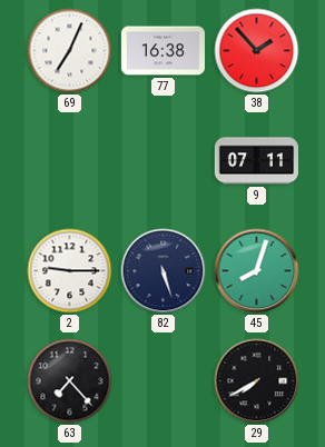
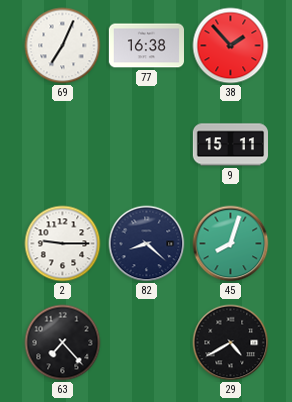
9: 07:11 -> 15:11 (230, 145)
82: 5:27 -> 8:22 (147, 244)
29: 7:40 -> 4:40 (231, 343)
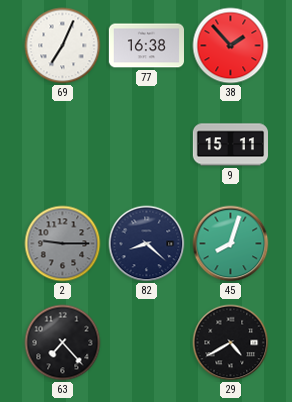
2 dial: white -> grey (63, 244)
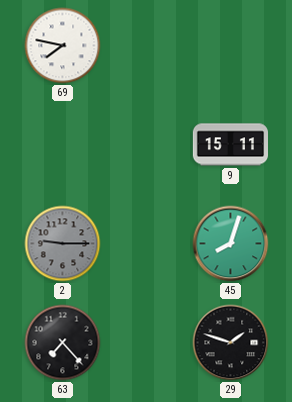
69: 7:04 -> 7:47 (63, 46)
77: 16:38 -> none (146, 46)
38: 1:53 -> none (231, 46)
82: 8:22 -> none (147, 244)
29: 4:40 -> 1:48 (231, 343)
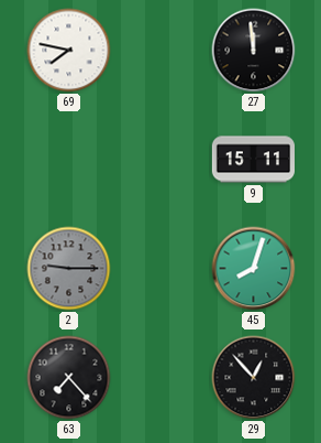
27: none -> 11:59 (254, 51)
29: 1:48 -> 12:53 (254, 378)
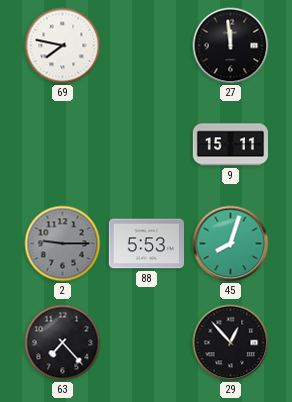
88: none -> 5:53 (146, 244)
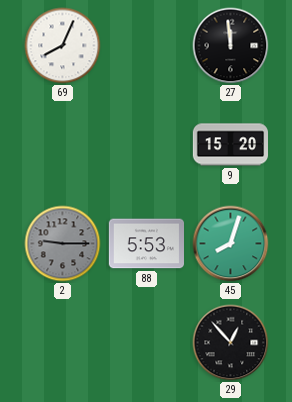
69: 7:47 -> 8:04 (63, 46)
9: 15:11 -> 15:20 (230, 145)
63: 7:23 -> none (63, 343)
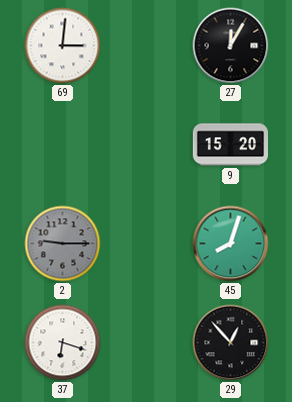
69: 8:04 -> 3:01 (63, 46)
27: 11:59 -> 12:05 (231, 46)
88: 5:53 -> none (146, 244)
37: none -> 6:18 (63, 343)
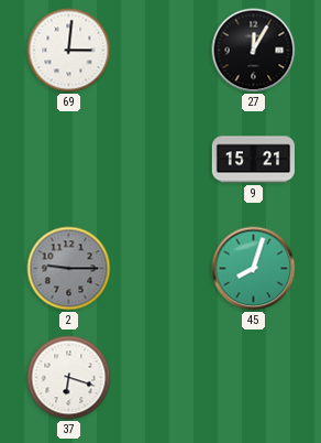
9: 15:20 -> 15:21 (253, 160)
29: 12:53 -> none (231, 343)
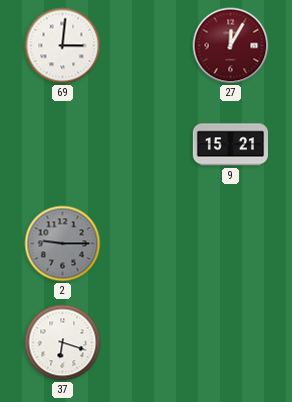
27 dial: black -> burgundy (231, 46)
45: 8:03 -> none (254, 269)
